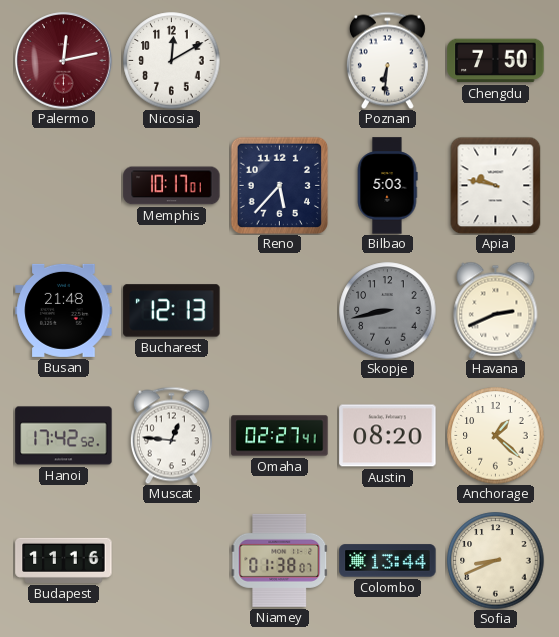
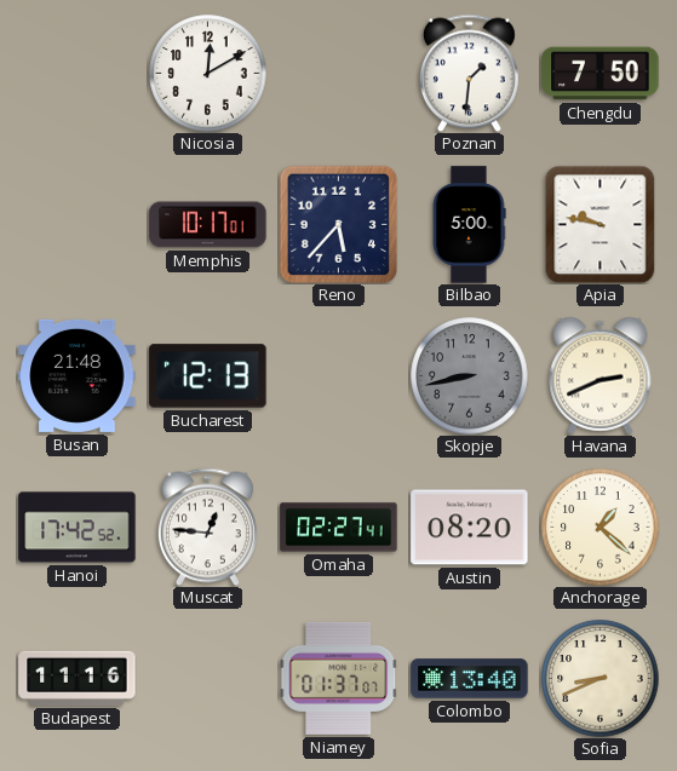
Palermo: 12:13 -> none (64, 61)
Poznan: 6:31 -> 1:31 (469, 73)
Bilbao: 5:03 -> 5:00 (469, 225)
Niamey: 01:38 -> 01:37 (338, 678)
Colombo: 13:44 -> 13:40 (470, 679)
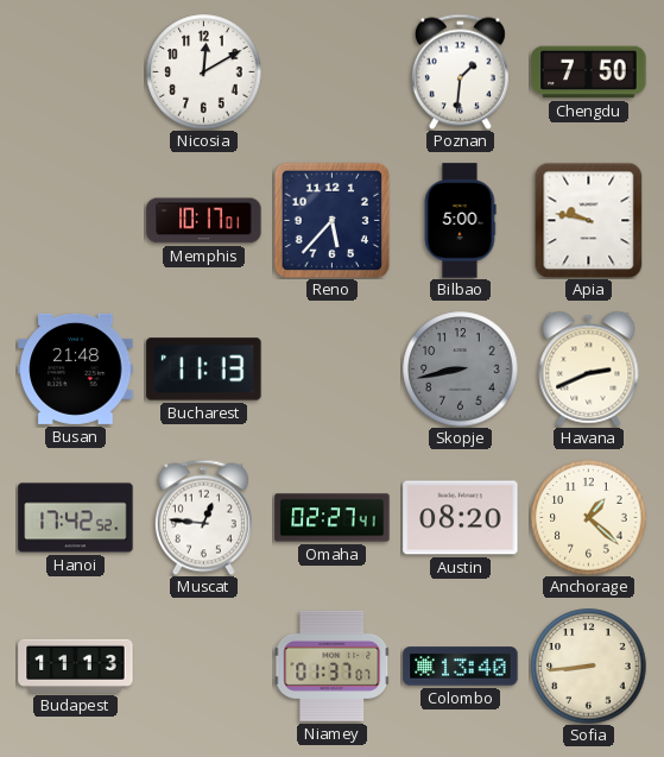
Bucharest: 12:13 -> 11:13 (204, 370)
Budapest: 11:16 -> 11:13 (76, 665)
Sofia: 8:41 -> 8:44 (589, 667)
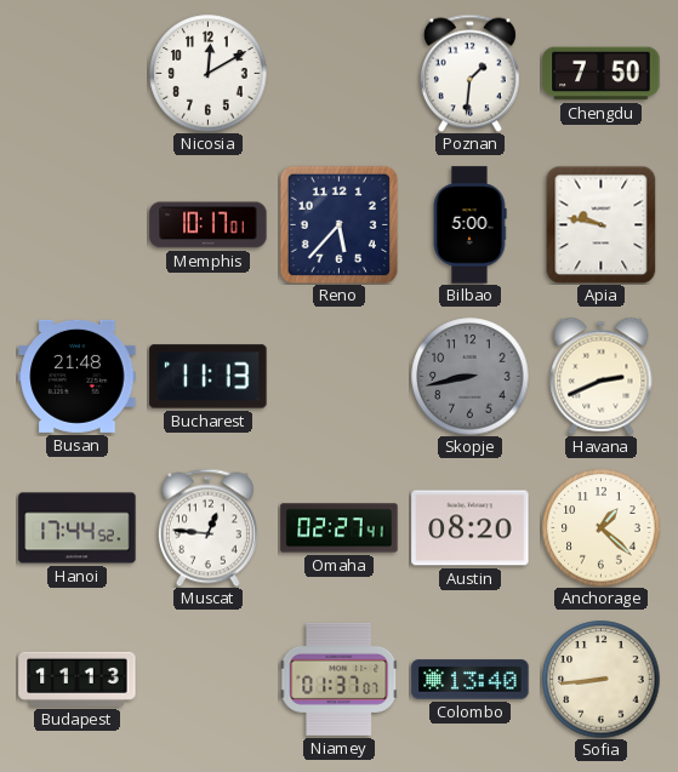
Hanoi: 17:42 -> 17:44 (78, 528)
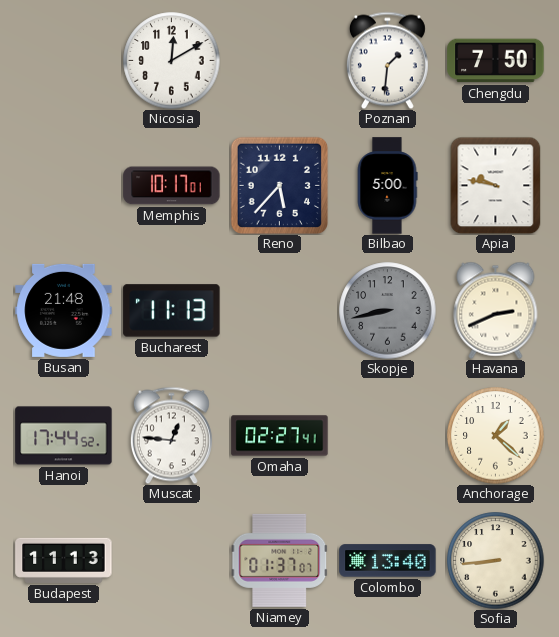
Austin: 08:20 -> none (471, 528)
